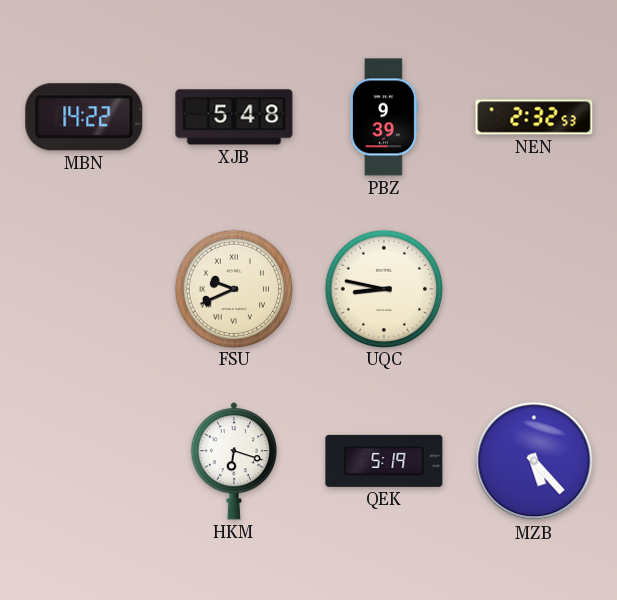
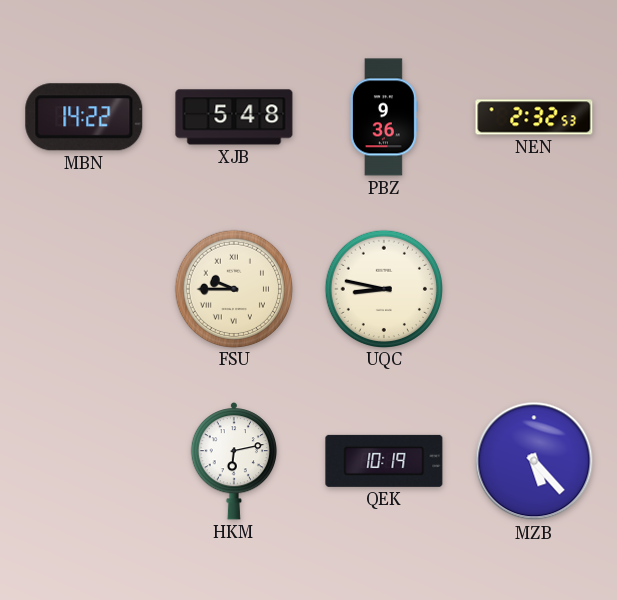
PBZ: 9:39 -> 9:36 (384, 117)
FSU: 9:41 -> 9:45 (233, 288)
HKM: 6:18 -> 6:13 (234, 462)
QEK: 5:19 -> 10:19 (384, 461)
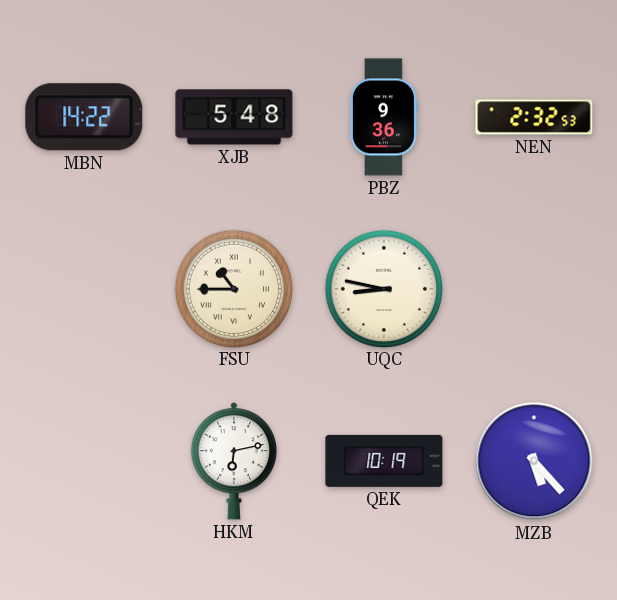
FSU: 9:45 -> 10:45 (233, 288)
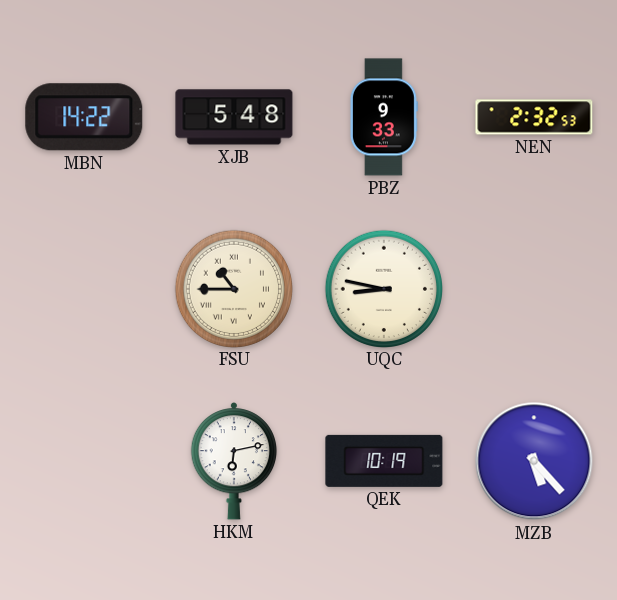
PBZ: 9:36 -> 9:33 (384, 117)
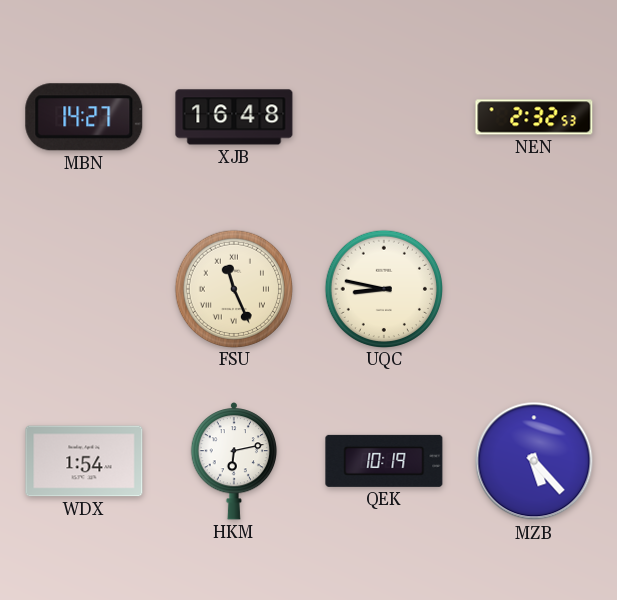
MBN: 14:22 -> 14:27 (84, 117)
XJB: 5:48 -> 16:48 (234, 117)
PBZ: 9:33 -> none (384, 117)
FSU: 10:45 -> 11:26 (233, 288)
WDX: none -> 1:54 (84, 461)
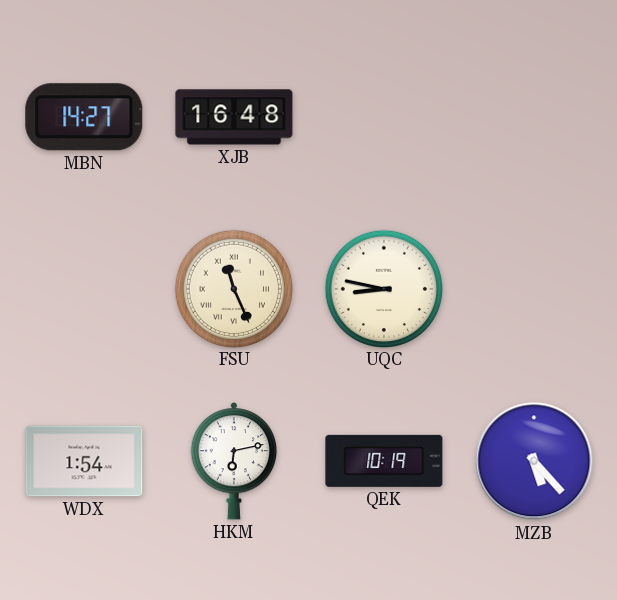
NEN: 2:32 -> none (534, 117)
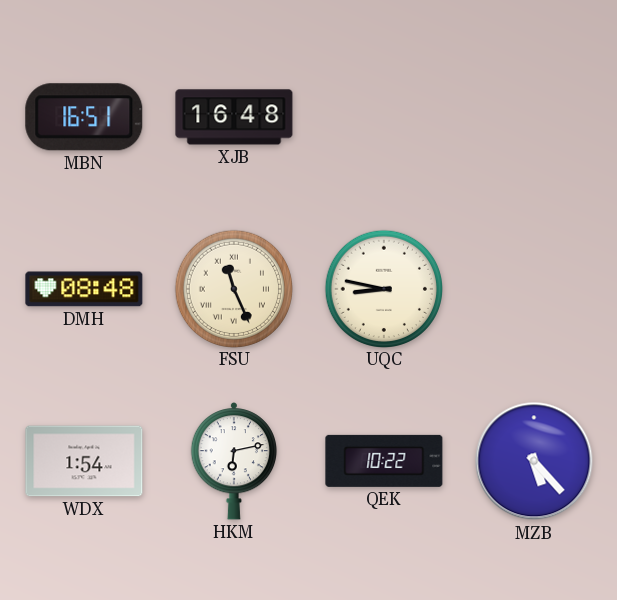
MBN: 14:27 -> 16:51 (84, 117)
DMH: none -> 08:48 (84, 289)
QEK: 10:19 -> 10:22 (384, 461)
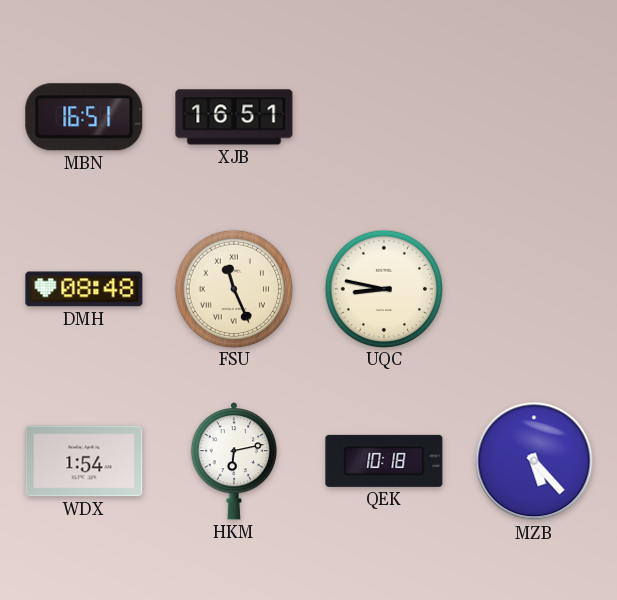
XJB: 16:48 -> 16:51 (234, 117)
QEK: 10:22 -> 10:18 (384, 461)
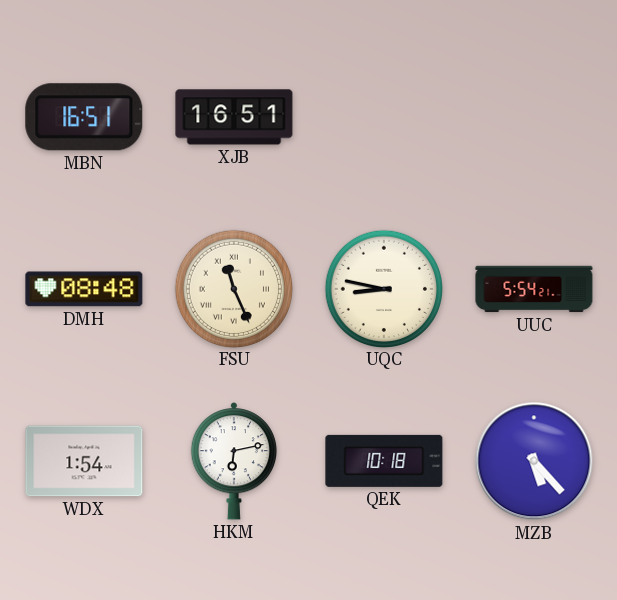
UUC: none -> 5:54 (534, 289)
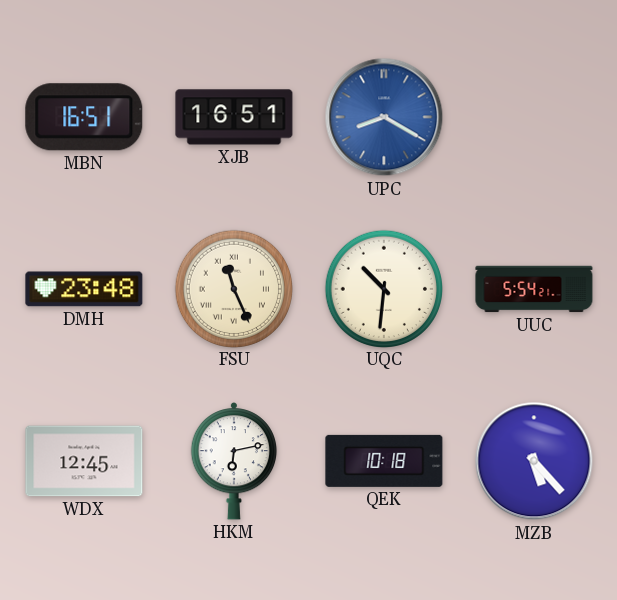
UPC: none -> 8:20 (384, 117)
DMH: 08:48 -> 23:48 (84, 289)
UQC: 8:47 -> 10:31 (383, 288)
WDX: 1:54 -> 12:45 (84, 461)
